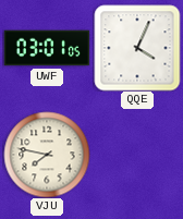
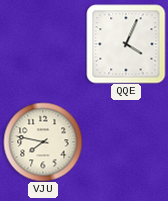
UWF: 03:01 -> none (47, 48)
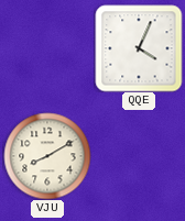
VJU: 7:47 -> 8:10 (47, 156)
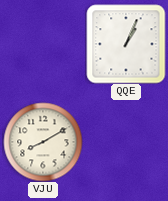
QQE: 4:04 -> 1:04 (126, 44)
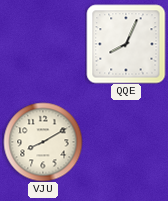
QQE: 1:04 -> 8:04 (126, 44)
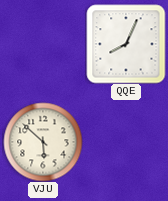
VJU: 8:10 -> 5:52 (43, 142)
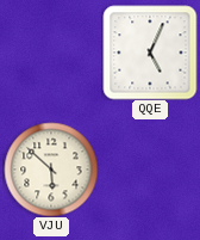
QQE: 8:04 -> 5:04 (150, 53)
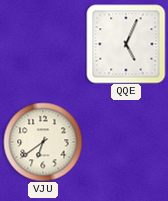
VJU: 5:52 -> 6:39 (43, 142)
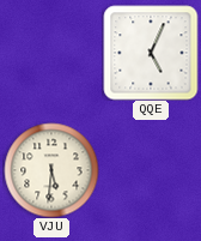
VJU: 6:39 -> 5:31 (51, 170)
